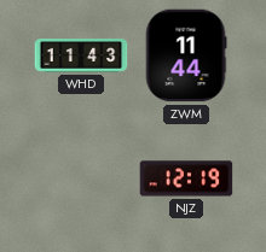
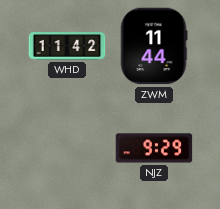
WHD: 11:43 -> 11:42 (67, 46)
NJZ: 12:19 -> 9:29 (154, 148)
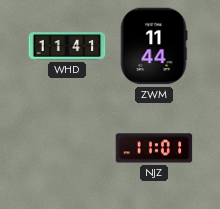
WHD: 11:42 -> 11:41 (67, 46)
NJZ: 9:29 -> 11:01 (154, 148)
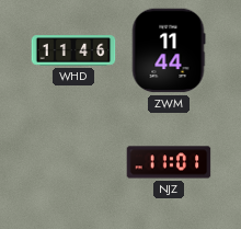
WHD: 11:41 -> 11:46 (73, 50)
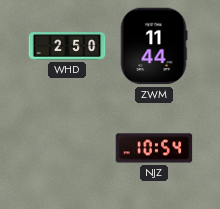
WHD: 11:46 -> 2:50 (67, 46)
NJZ: 11:01 -> 10:54 (154, 148)
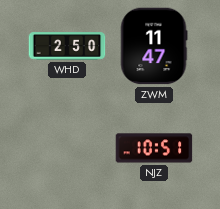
ZWM: 11:44 -> 11:47 (154, 46)
NJZ: 10:54 -> 10:51 (154, 148)
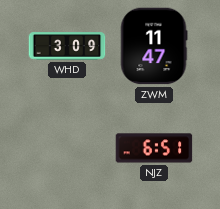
WHD: 2:50 -> 3:09 (67, 46)
NJZ: 10:51 -> 6:51 (154, 148)
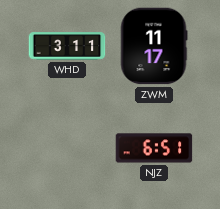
WHD: 3:09 -> 3:11 (67, 46)
ZWM: 11:47 -> 11:17 (154, 46)
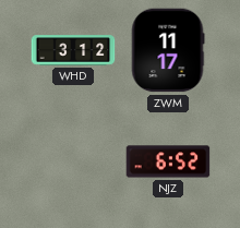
WHD: 3:11 -> 3:12 (73, 50)
NJZ: 6:51 -> 6:52 (168, 161)
